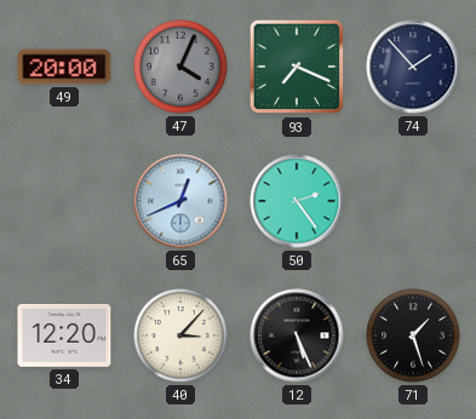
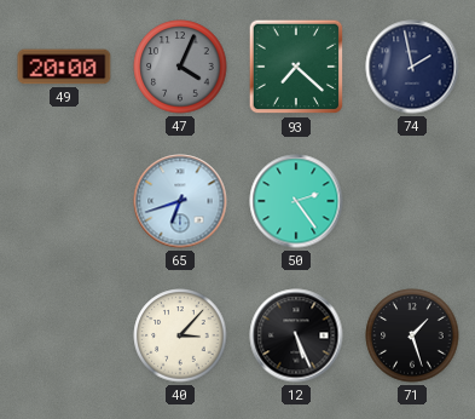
93: 7:19 -> 7:22 (296, 67)
74: 1:53 -> 1:58 (412, 67)
65: 12:41 -> 6:42 (180, 201)
34: 12:20 -> none (64, 337)
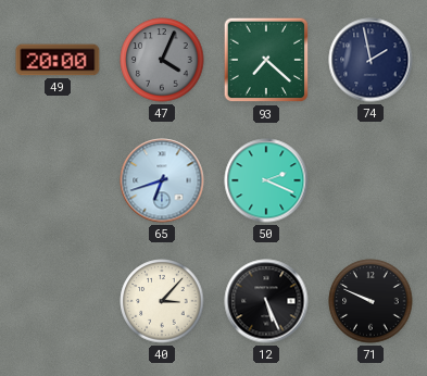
50: 2:24 -> 2:19 (266, 180)
71: 1:27 -> 9:49 (371, 301)
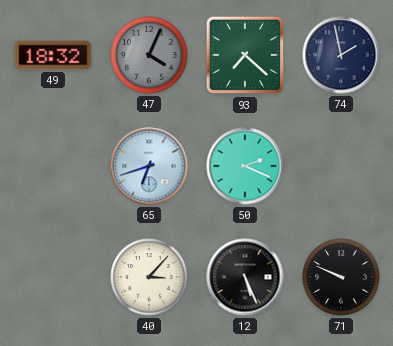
49: 20:00 -> 18:32 (53, 55)
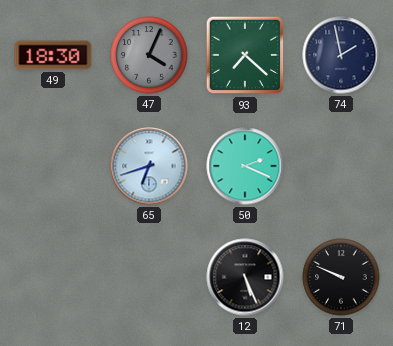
49: 18:32 -> 18:30 (53, 55)
40: 3:07 -> none (149, 277)
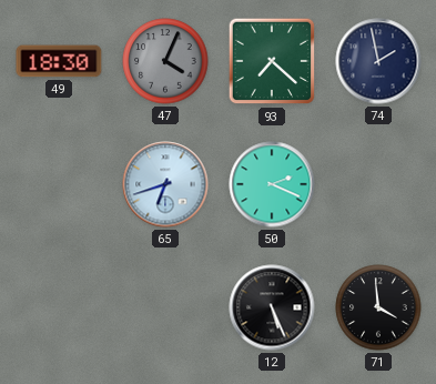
71: 9:49 -> 3:59 (378, 307)
